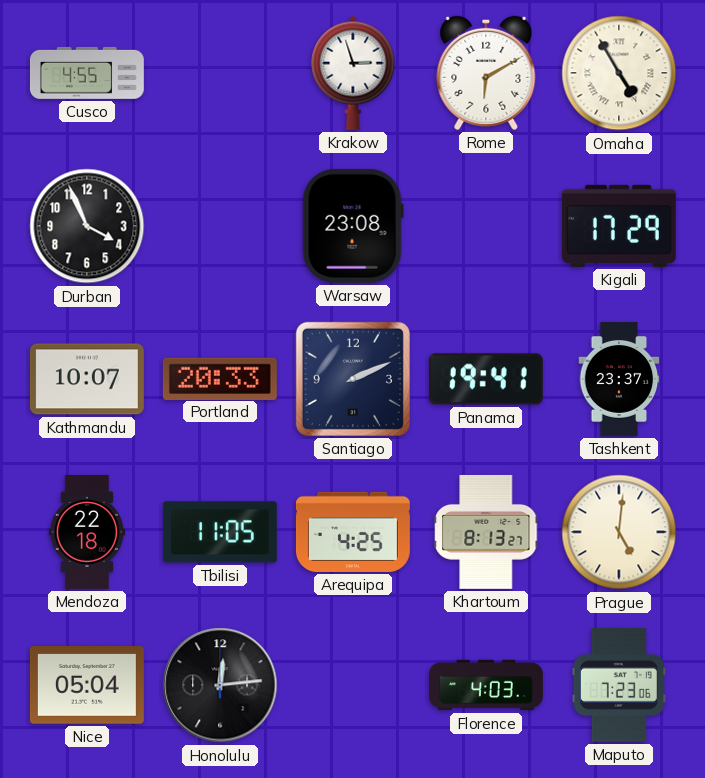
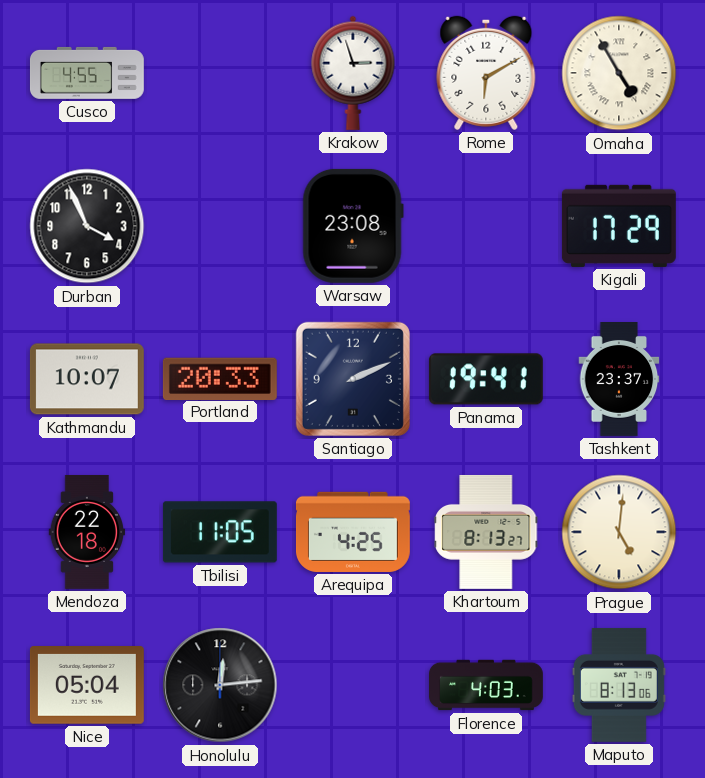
Maputo: 7:23 -> 8:13 (619, 685)
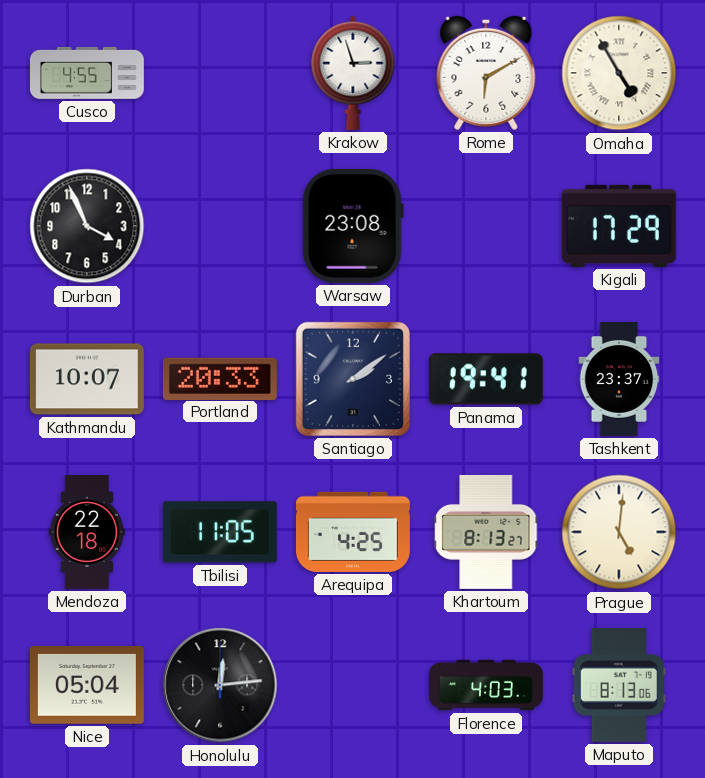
Santiago: 2:11 -> 2:09 (353, 379)
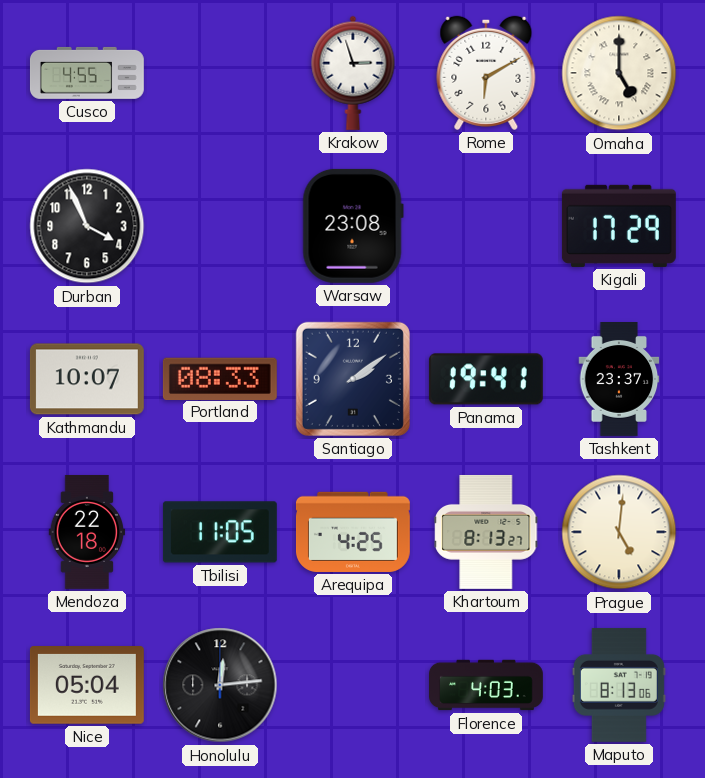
Omaha: 4:55 -> 5:00 (619, 73)
Portland: 20:33 -> 08:33 (220, 378)
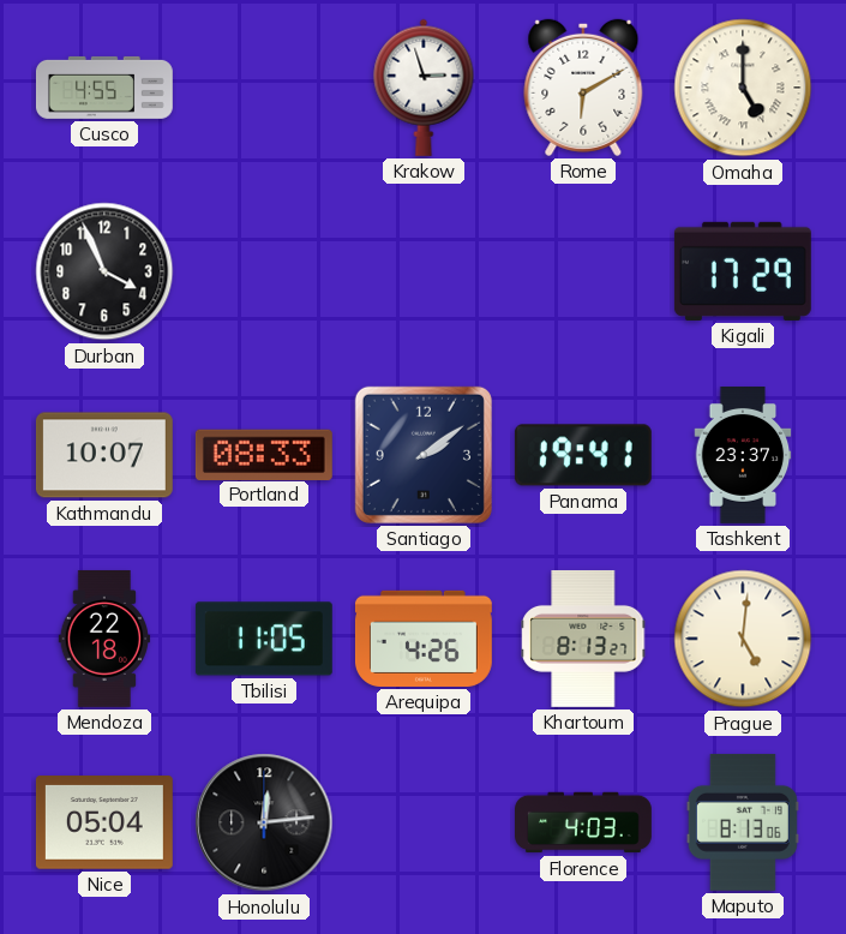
Warsaw: 23:08 -> none (353, 226)
Arequipa: 4:25 -> 4:26 (424, 639)
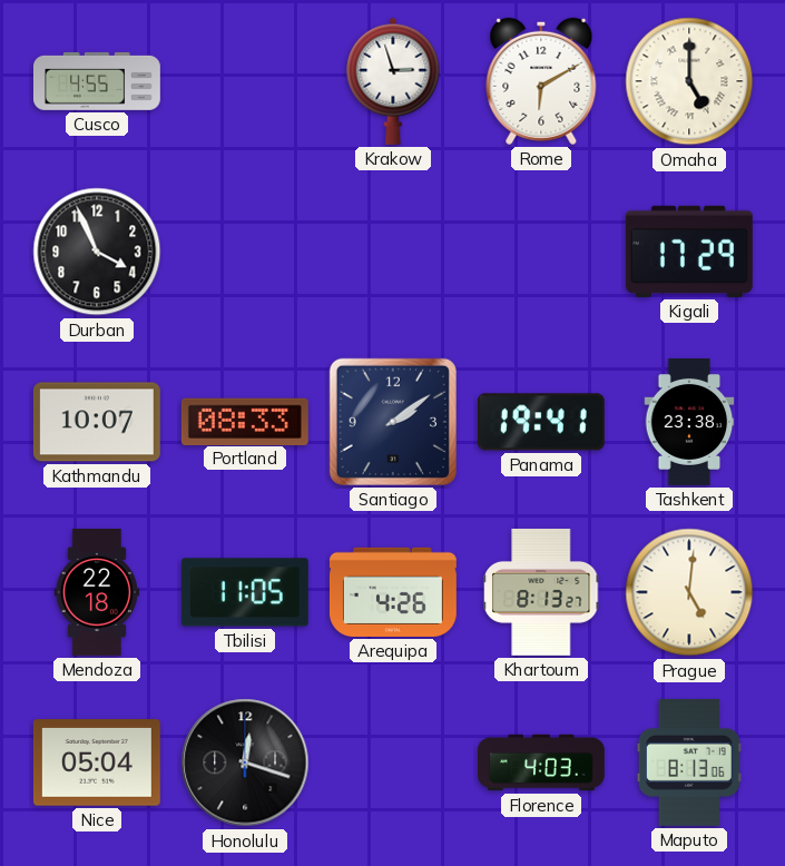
Tashkent: 23:37 -> 23:38 (689, 423)
Honolulu: 12:14 -> 12:18 (245, 762)
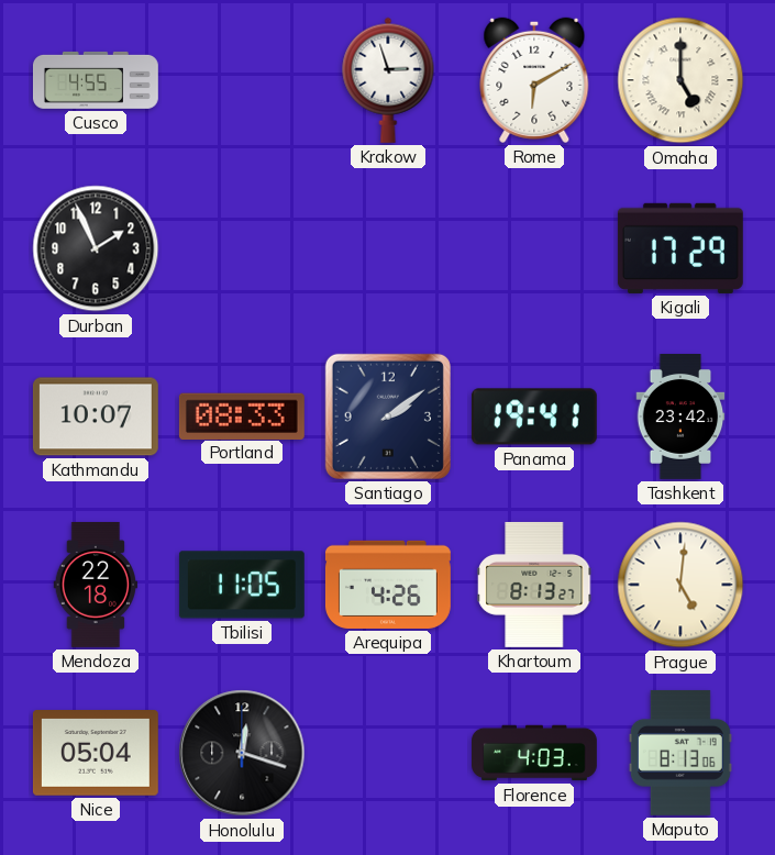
Durban: 3:56 -> 1:56 (96, 248)
Tashkent: 23:38 -> 23:42 (680, 418)
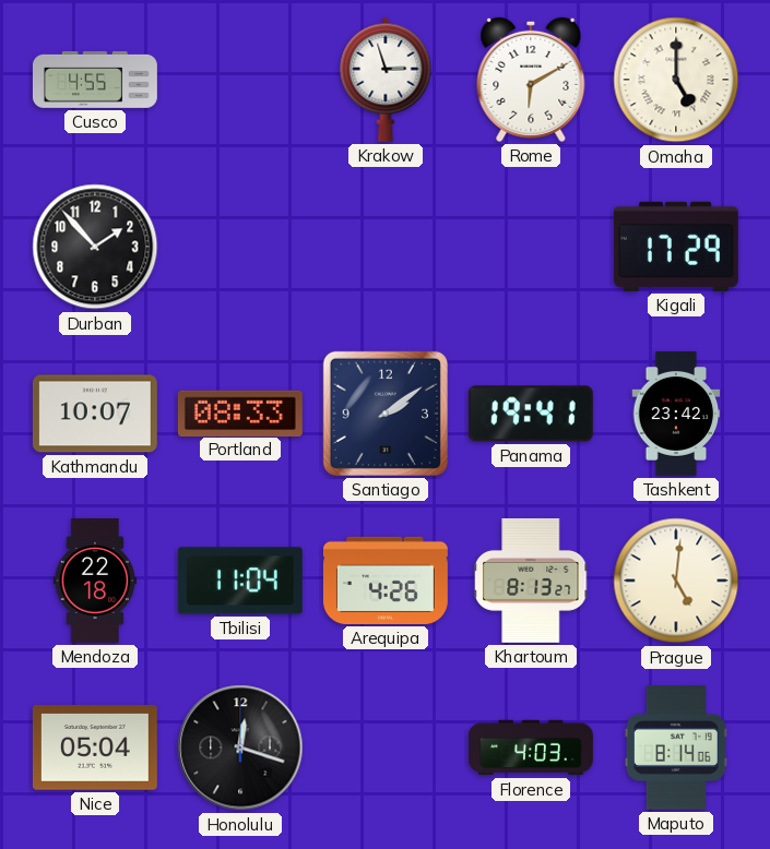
Durban: 1:56 -> 1:53 (95, 247)
Tbilisi: 11:05 -> 11:04 (240, 581)
Maputo: 8:13 -> 8:14 (676, 748)
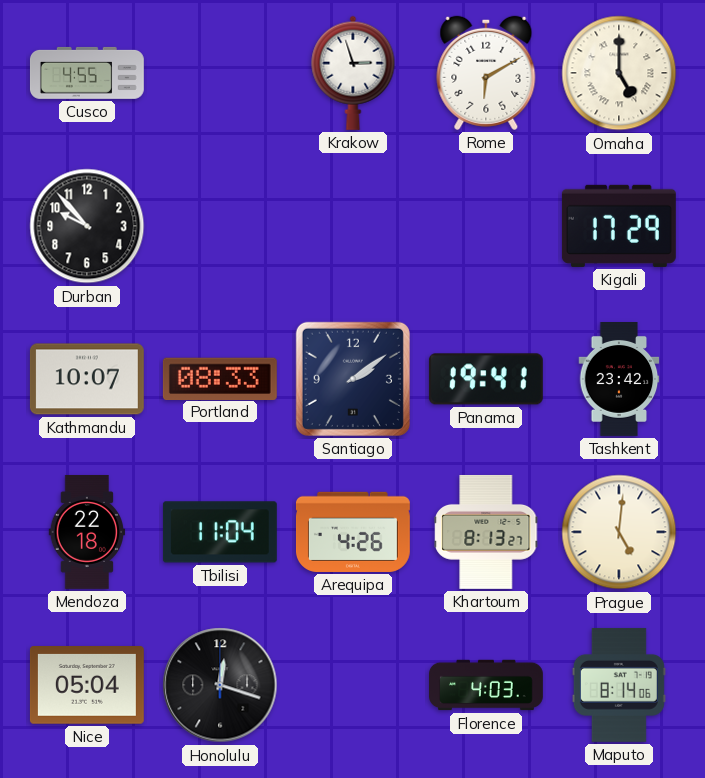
Durban: 1:53 -> 9:53 (87, 226)
